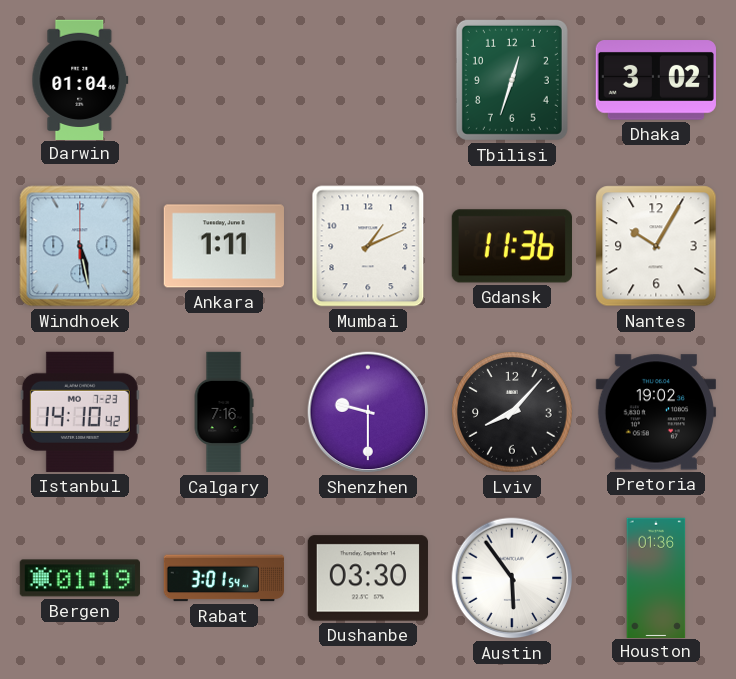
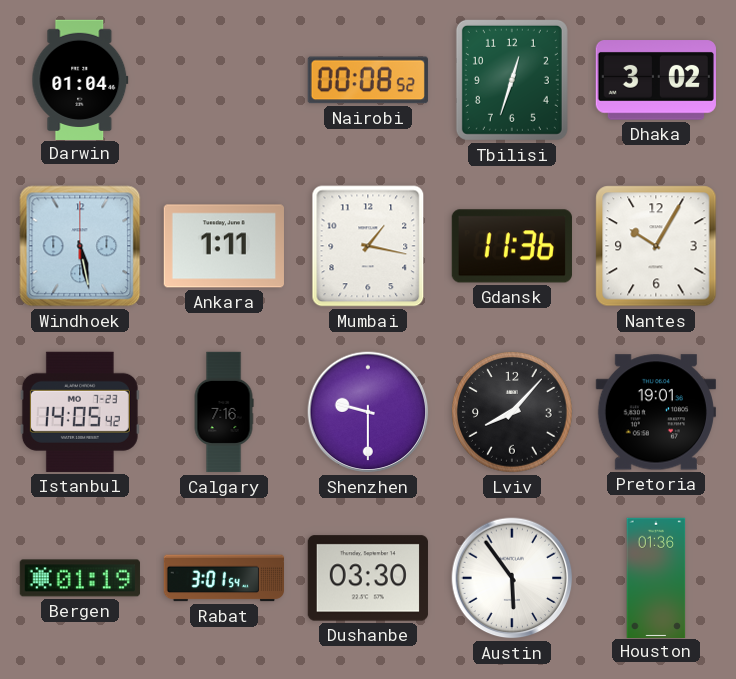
Nairobi: none -> 00:08 (368, 80)
Mumbai: 1:11 -> 1:17 (368, 246)
Istanbul: 14:10 -> 14:05 (80, 412)
Pretoria: 19:02 -> 19:01 (656, 412)
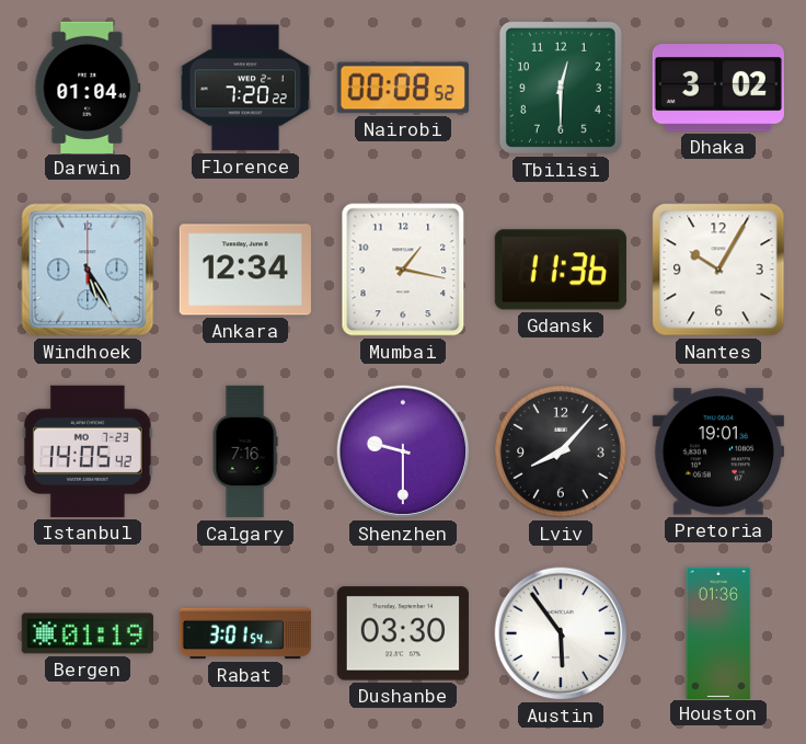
Florence: none -> 7:20 (244, 88)
Tbilisi: 12:33 -> 12:30 (561, 88)
Windhoek: 5:28 -> 5:25 (88, 270)
Ankara: 1:11 -> 12:34 (245, 270)
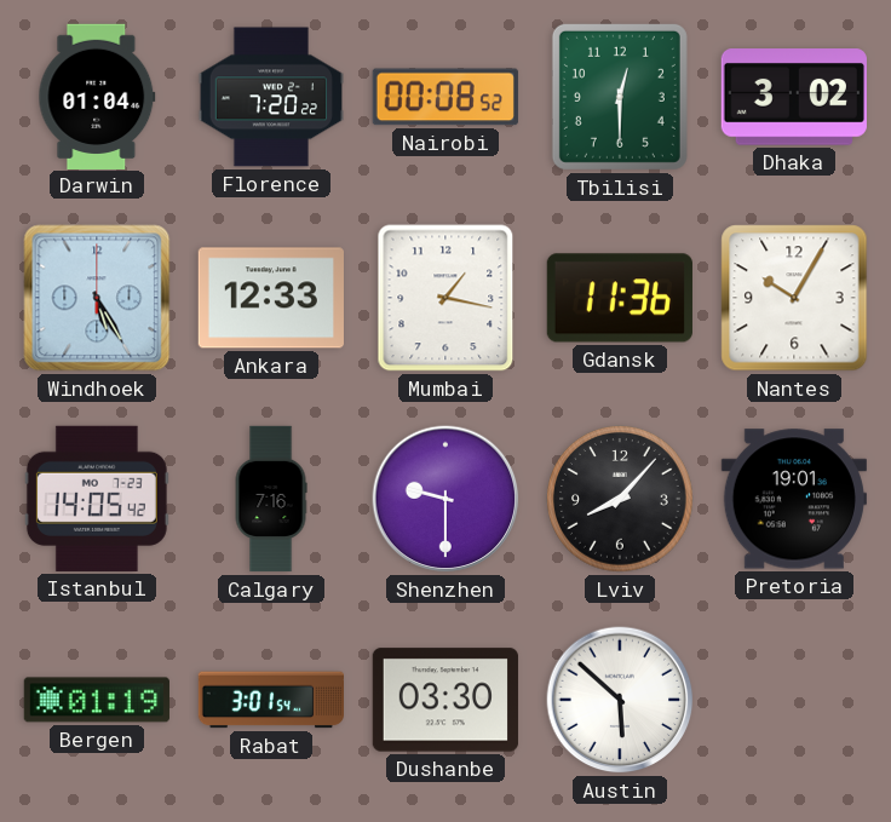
Ankara: 12:34 -> 12:33 (271, 298)
Austin: 5:54 -> 5:52 (620, 700)
Houston: 01:36 -> none (718, 632)
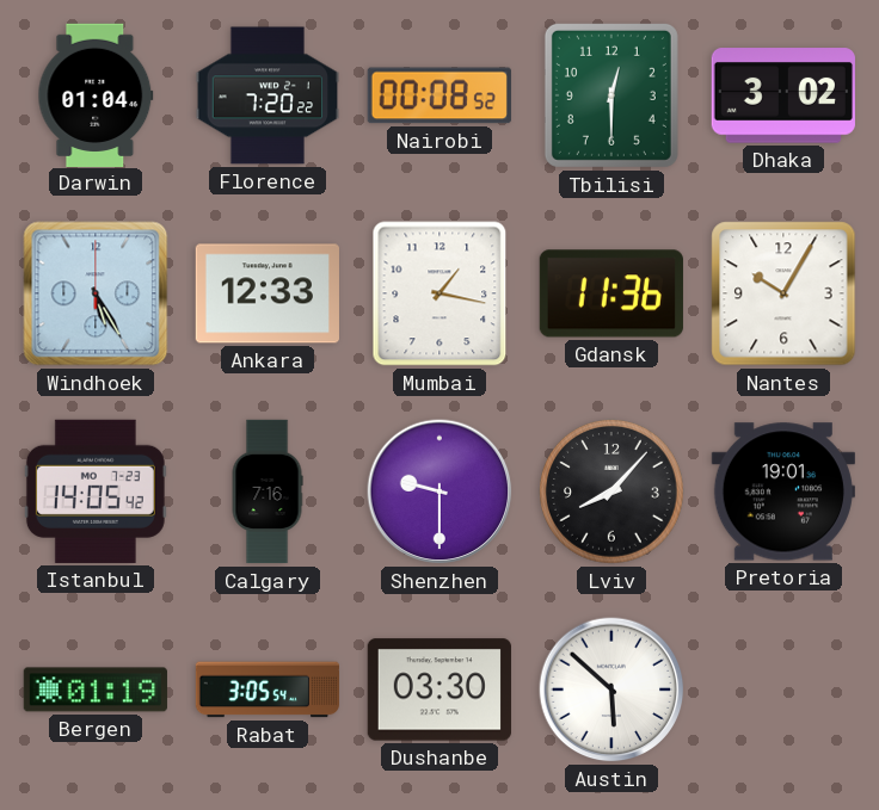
Rabat: 3:01 -> 3:05 (266, 690)
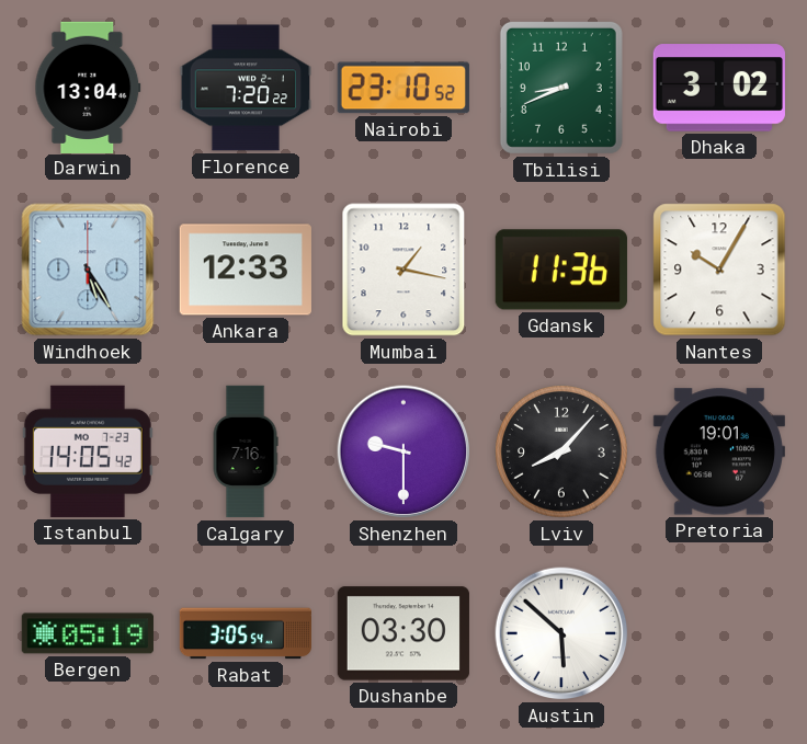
Darwin: 01:04 -> 13:04 (88, 87)
Nairobi: 00:08 -> 23:10 (403, 88)
Tbilisi: 12:30 -> 8:41 (561, 88)
Bergen: 01:19 -> 05:19 (88, 633)
